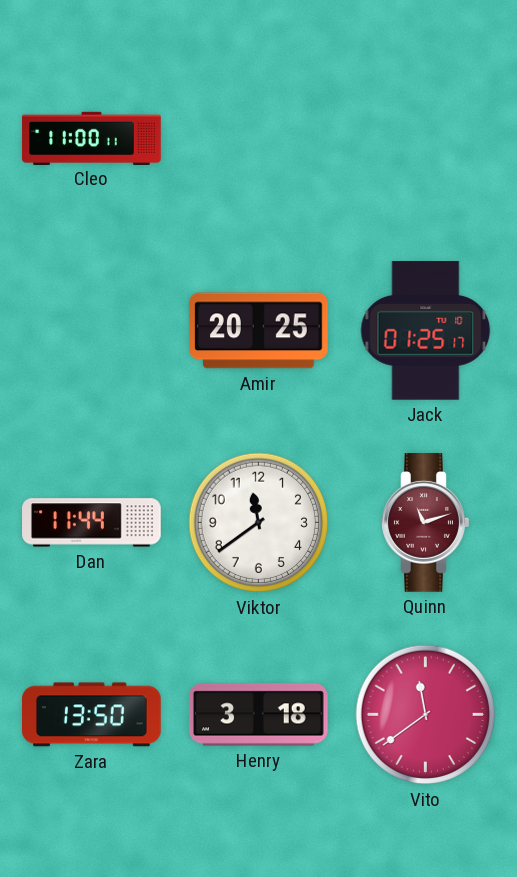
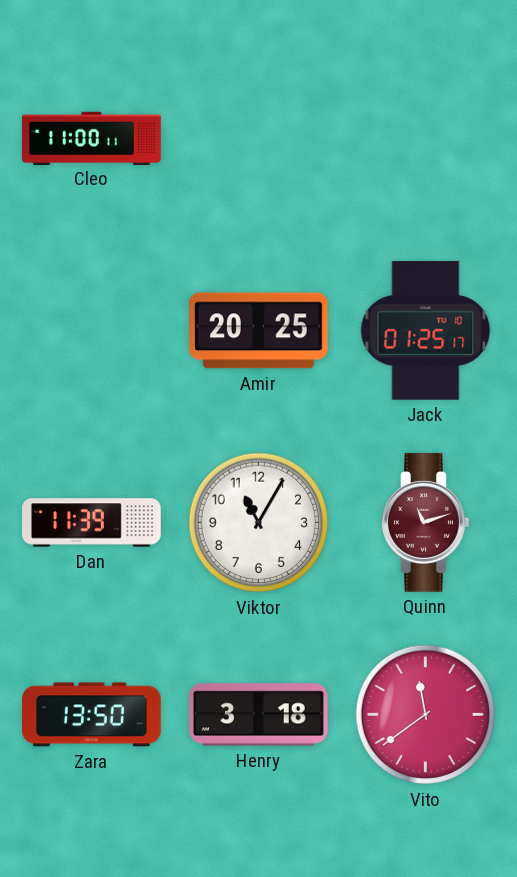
Dan: 11:44 -> 11:39 (92, 523)
Viktor: 11:39 -> 11:05 (259, 523)
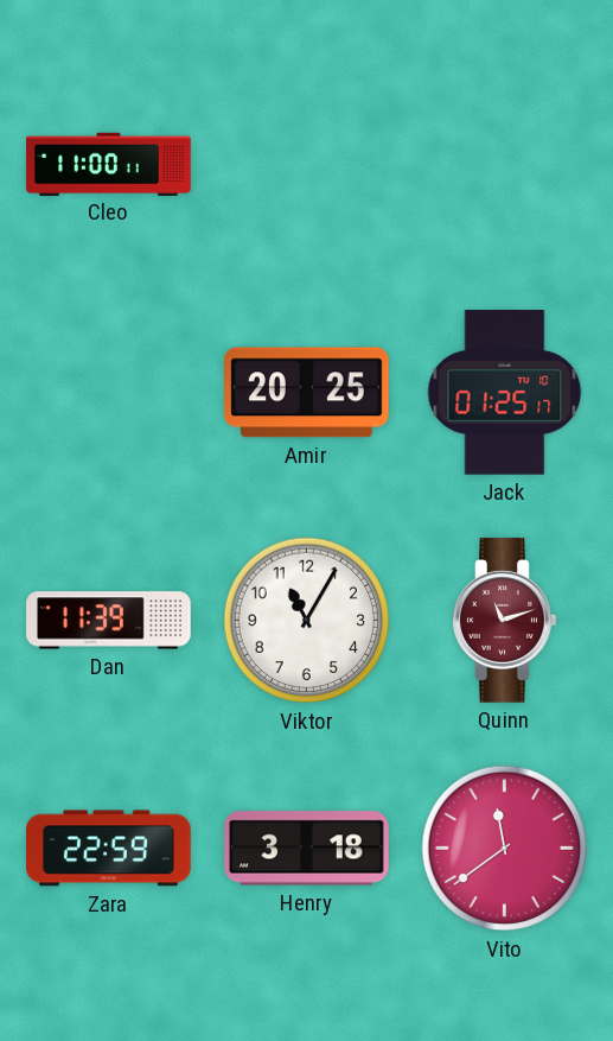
Zara: 13:50 -> 22:59 (109, 849)
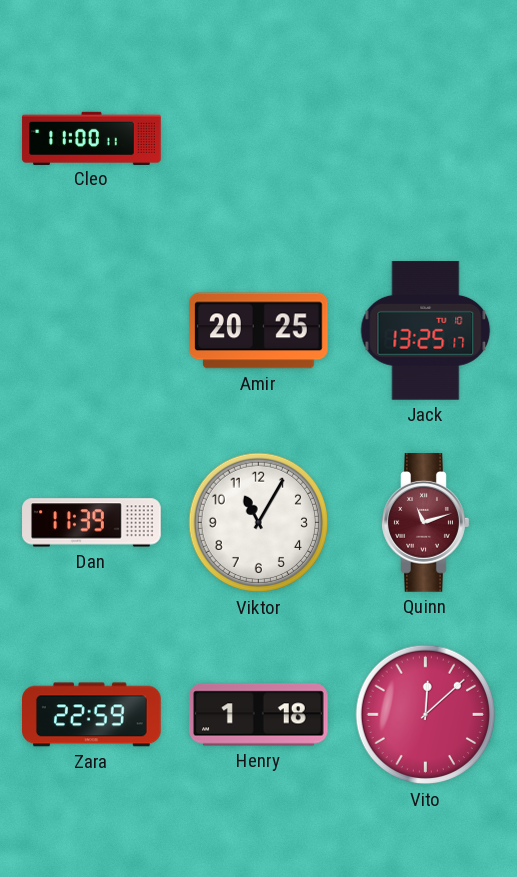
Jack: 01:25 -> 13:25 (426, 331)
Henry: 3:18 -> 1:18 (259, 715)
Vito: 11:39 -> 12:08 (426, 715)
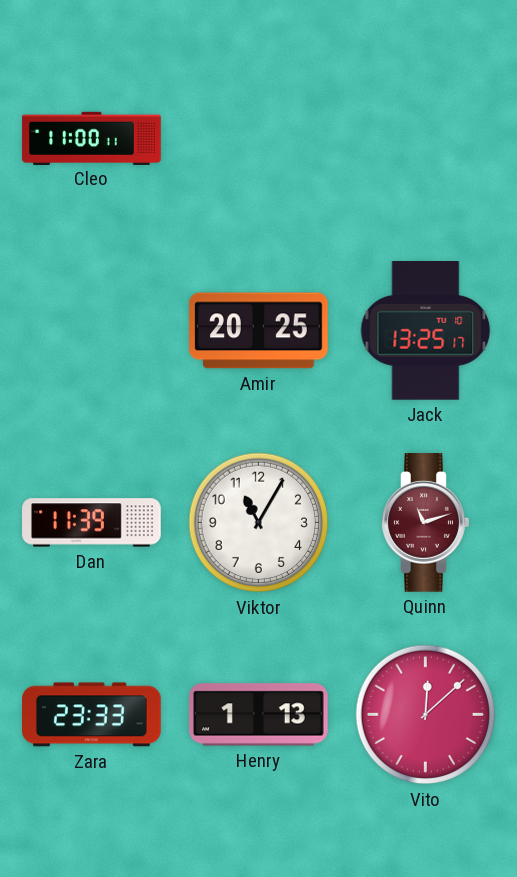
Zara: 22:59 -> 23:33 (92, 715)
Henry: 1:18 -> 1:13 (259, 715)
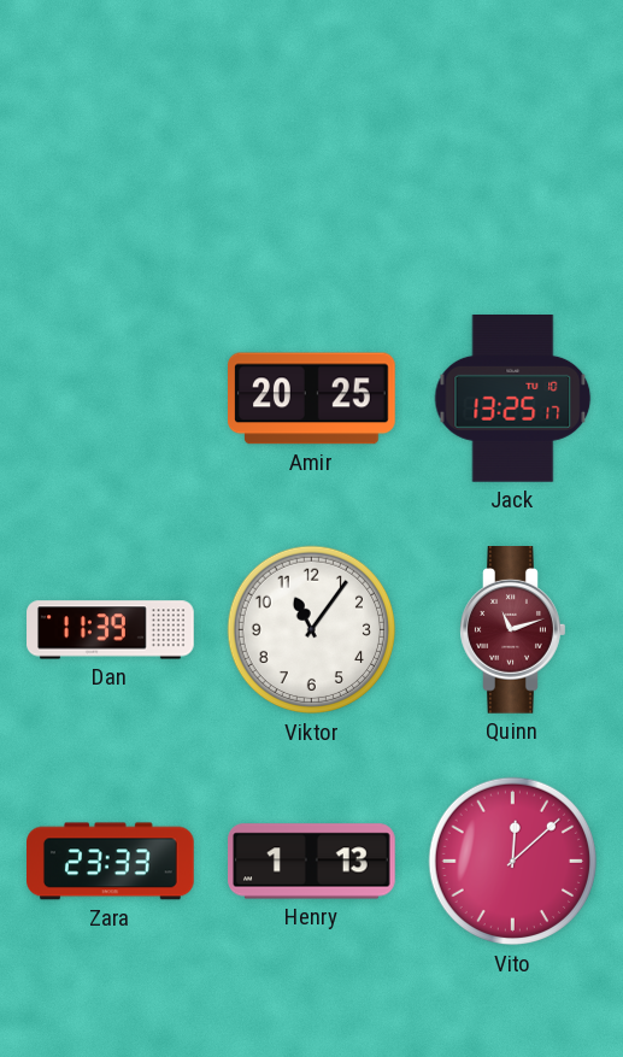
Cleo: 11:00 -> none (92, 138)
Viktor: 11:05 -> 11:06 (312, 630)
